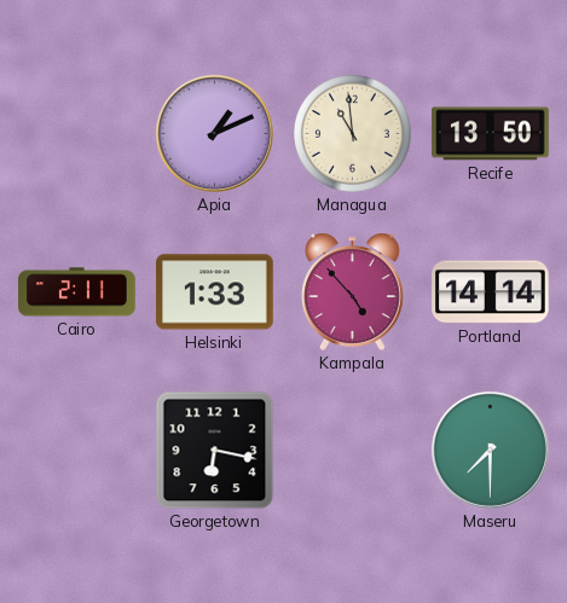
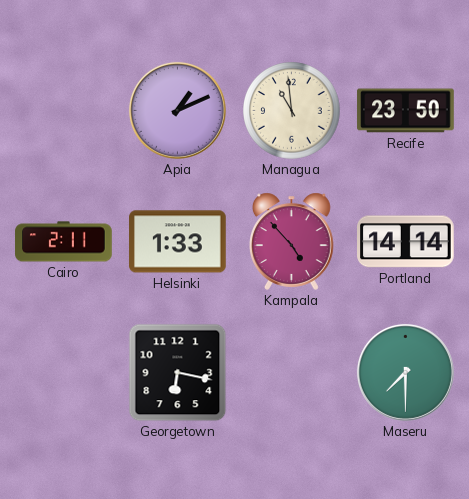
Recife: 13:50 -> 23:50 (406, 111)
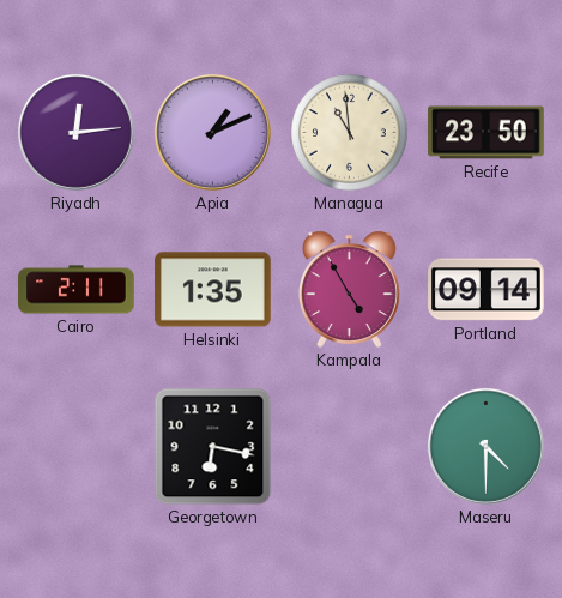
Riyadh: none -> 12:14 (75, 132)
Helsinki: 1:33 -> 1:35 (213, 290)
Kampala: 4:53 -> 4:55 (350, 289)
Portland: 14:14 -> 09:14 (487, 290)
Maseru: 7:30 -> 4:30 (485, 446)
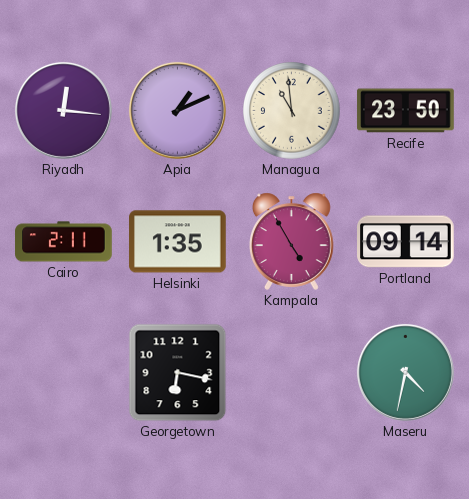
Riyadh: 12:14 -> 12:16 (63, 110)
Maseru: 4:30 -> 4:32 (405, 372)
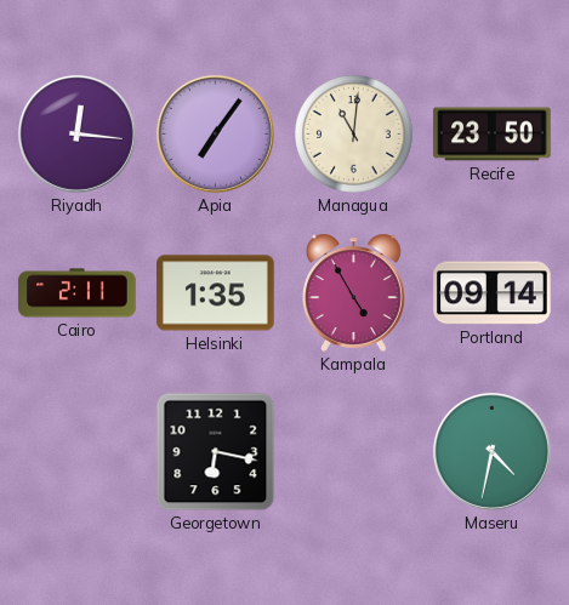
Apia: 1:11 -> 7:06 (215, 133)
Managua: 10:59 -> 11:01 (354, 135)
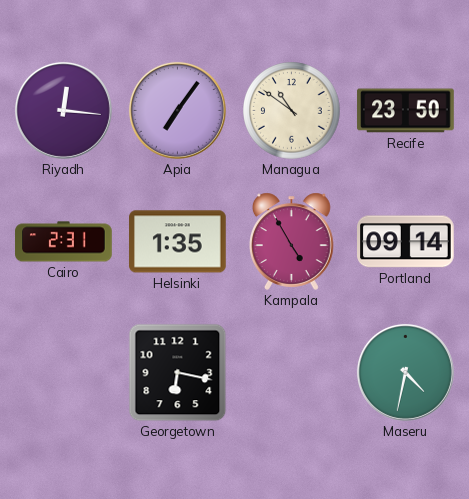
Managua: 11:01 -> 10:51 (292, 111)
Cairo: 2:11 -> 2:31 (64, 242)
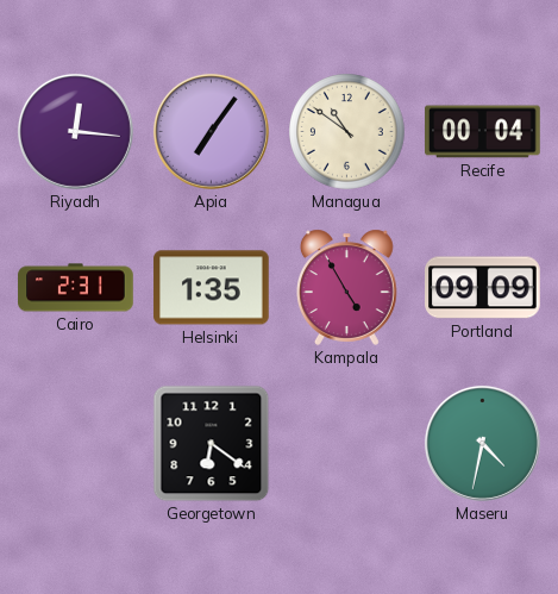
Recife: 23:50 -> 00:04 (483, 132)
Portland: 09:14 -> 09:09 (483, 288)
Georgetown: 6:17 -> 6:21 (212, 444)
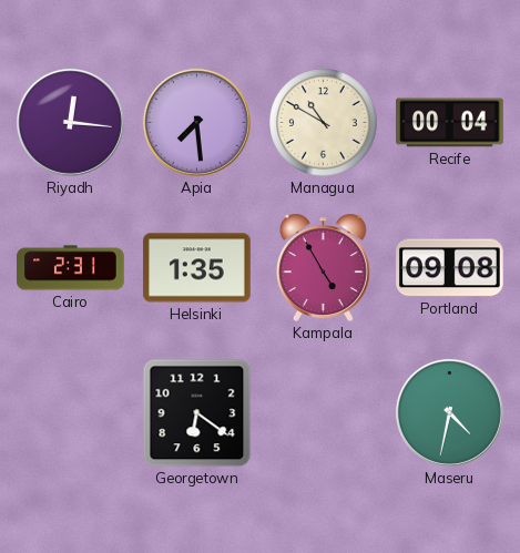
Apia: 7:06 -> 7:29 (196, 122)
Managua: 10:51 -> 10:50 (324, 123)
Portland: 09:09 -> 09:08 (450, 268)
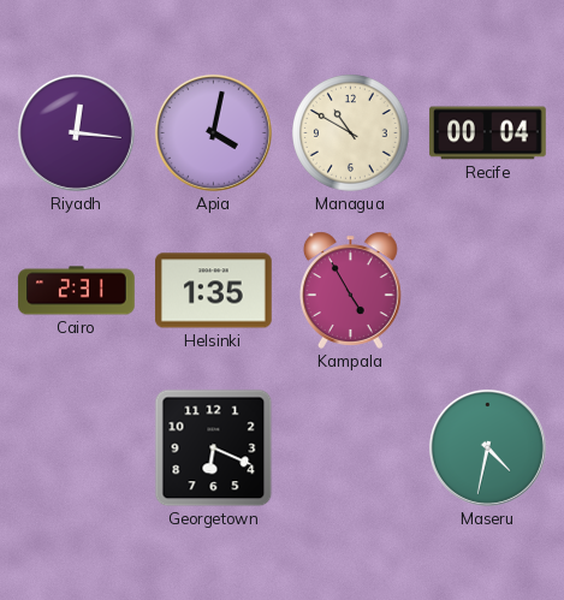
Apia: 7:29 -> 4:02 (213, 132)
Portland: 09:08 -> none (450, 268)
Georgetown: 6:21 -> 6:19 (214, 448)
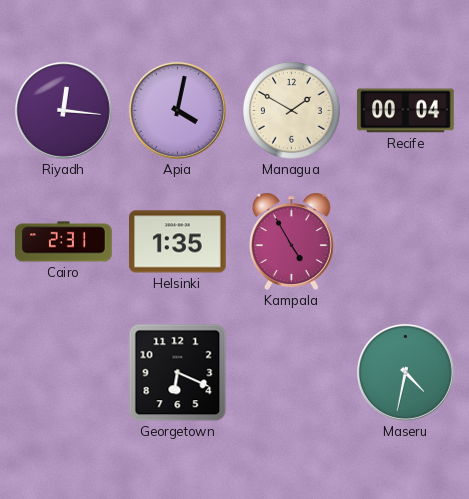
Managua: 10:50 -> 1:50 (292, 111)
